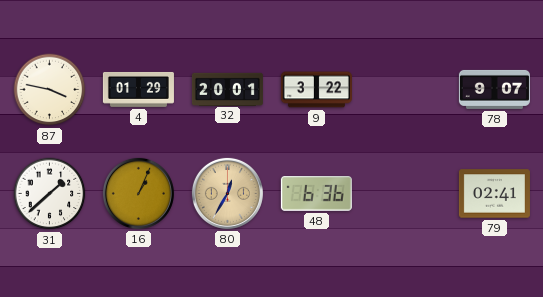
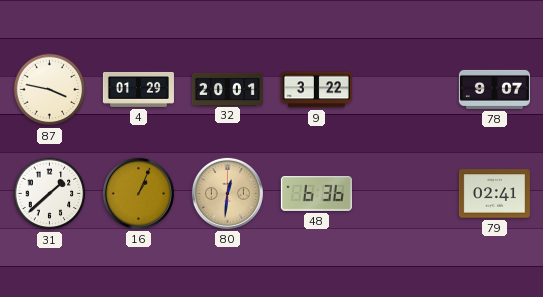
80: 12:35 -> 12:31 (227, 193)
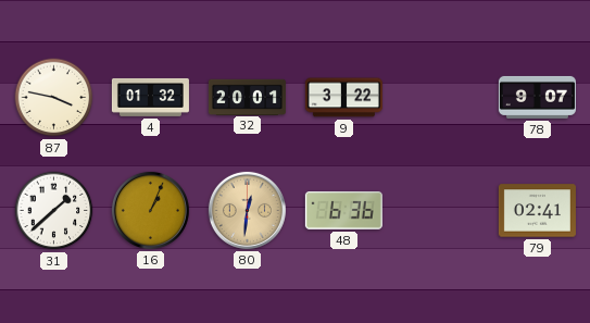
4: 01:29 -> 01:32 (150, 97)
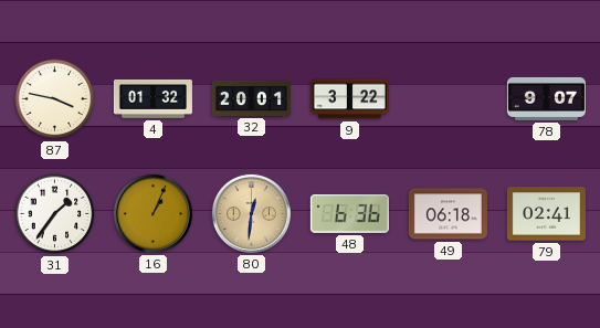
31: 1:38 -> 1:36 (55, 214)
49: none -> 06:18 (448, 214)
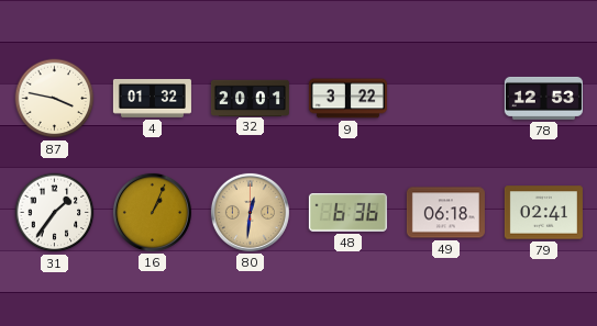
78: 9:07 -> 12:53 (543, 98)
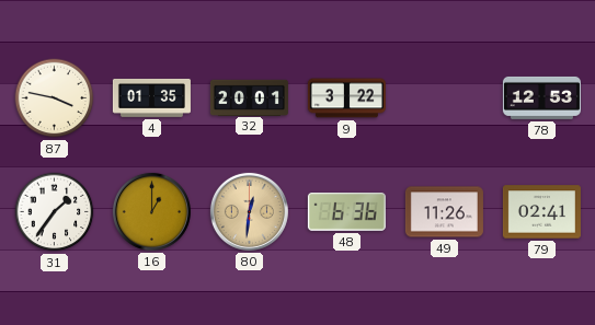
4: 01:32 -> 01:35 (151, 97)
16: 1:04 -> 1:00 (151, 211)
49: 06:18 -> 11:26 (444, 212)
